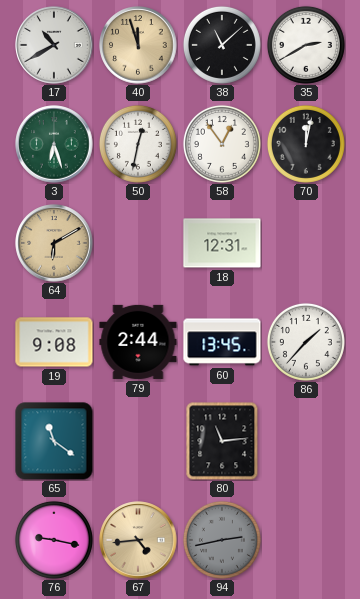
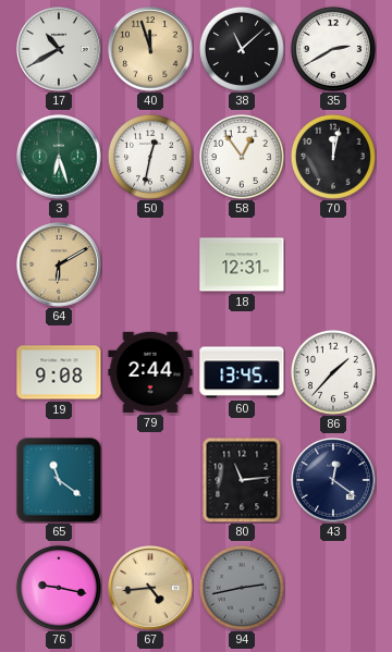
43: none -> 12:21 (333, 480)
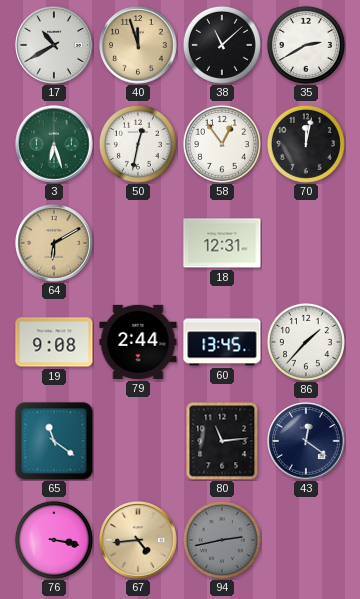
76: 9:17 -> 3:17 (54, 540)
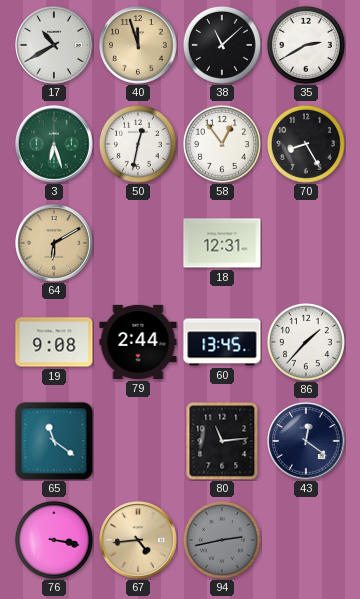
70: 12:02 -> 8:25 (306, 144)
